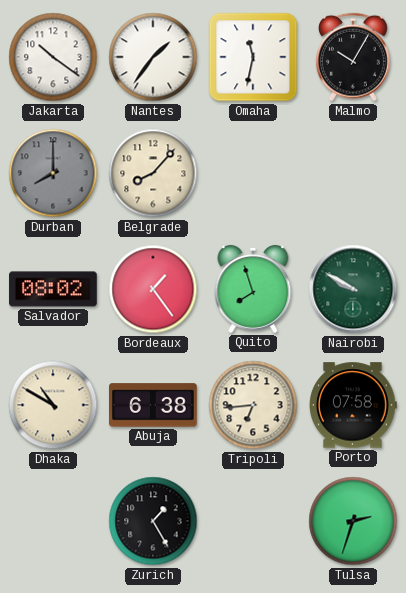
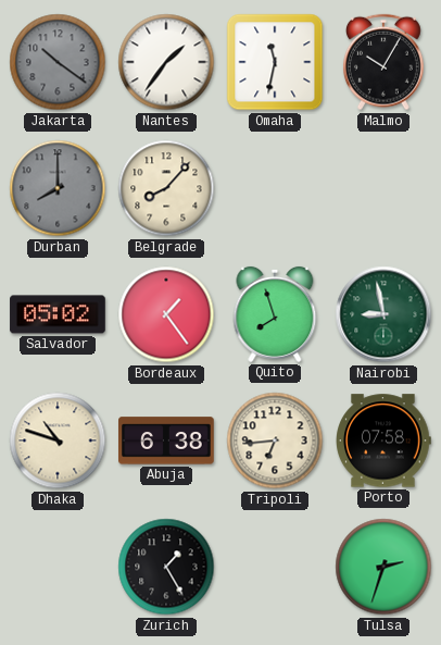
Jakarta dial: white -> grey (58, 62)
Salvador: 08:02 -> 05:02 (58, 314)
Nairobi: 9:50 -> 8:58 (383, 314)
Dhaka: 10:50 -> 10:48 (58, 441)
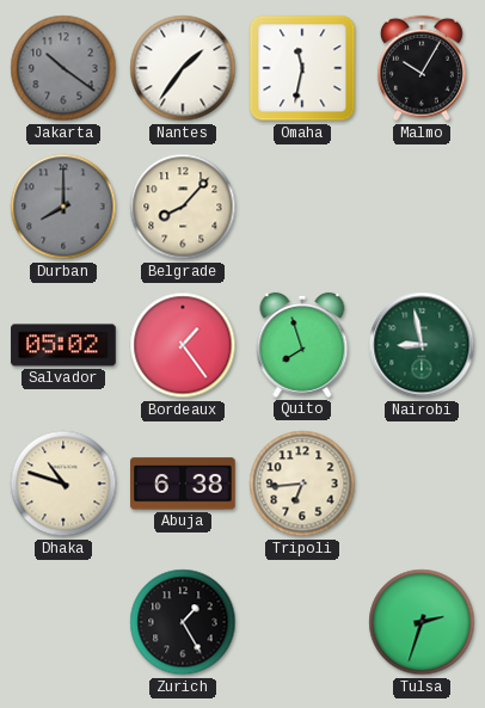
Porto: 07:58 -> none (385, 441)
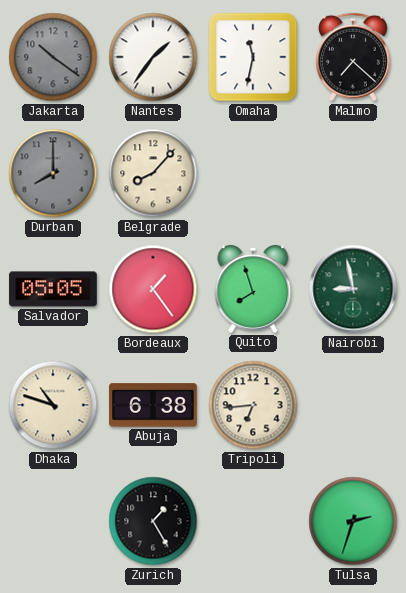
Malmo: 10:05 -> 7:22 (353, 57)
Salvador: 05:02 -> 05:05 (53, 289)
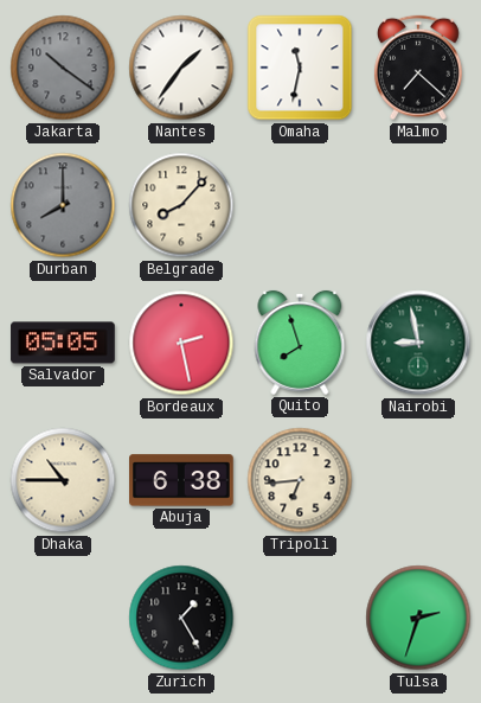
Bordeaux: 1:24 -> 2:28 (181, 343)
Dhaka: 10:48 -> 10:45 (63, 480)
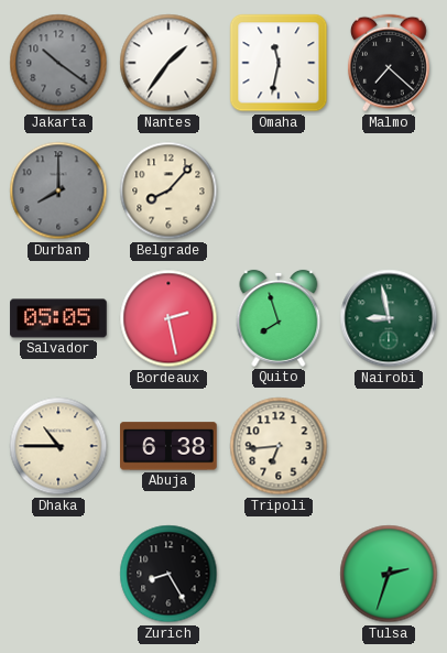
Zurich: 1:25 -> 8:25 (168, 574)
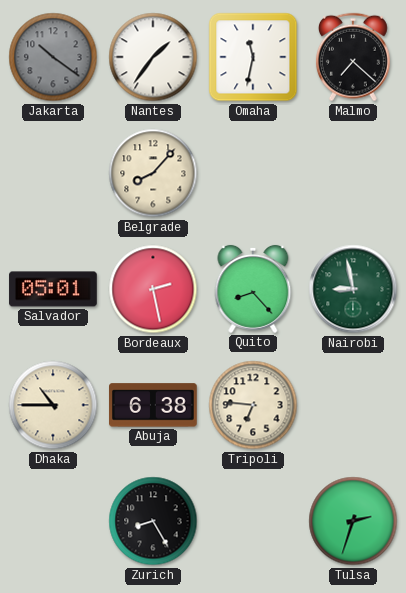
Durban: 8:00 -> none (58, 191)
Salvador: 05:05 -> 05:01 (53, 289)
Quito: 7:57 -> 8:23 (253, 289)
Tripoli: 6:44 -> 6:46 (253, 405)
